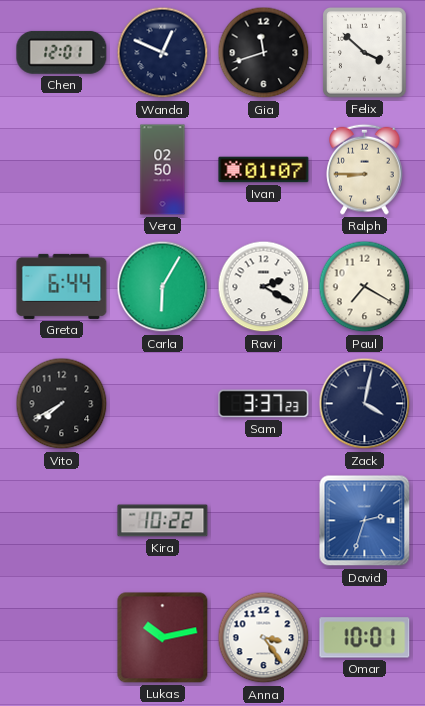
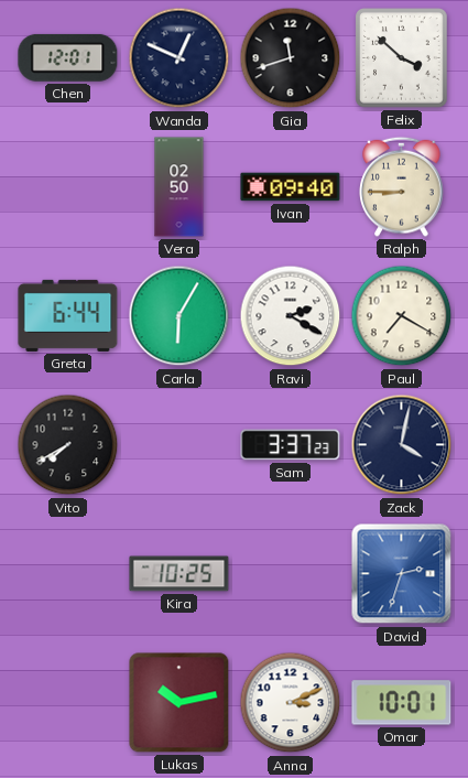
Ivan: 01:07 -> 09:40 (291, 187)
Kira: 10:22 -> 10:25 (179, 574)
Anna: 3:24 -> 3:11 (291, 703)
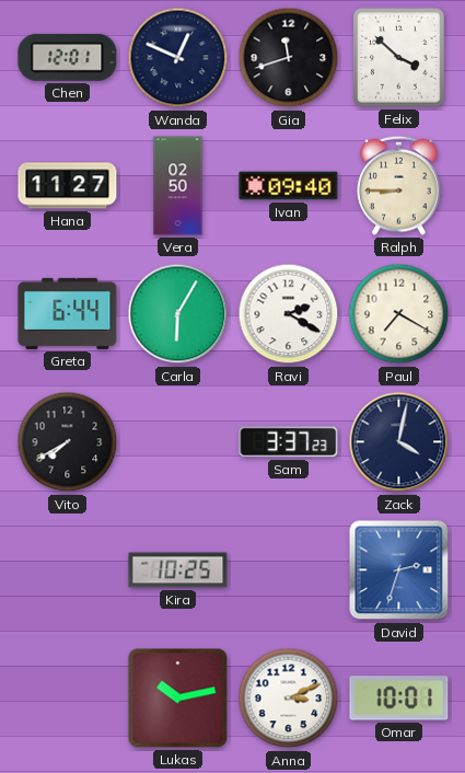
Hana: none -> 11:27 (68, 186)
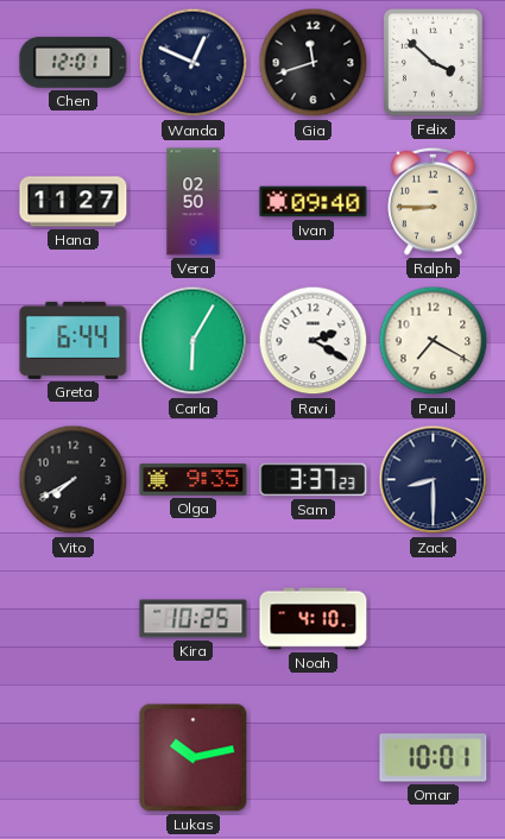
Olga: none -> 9:35 (194, 480)
Zack: 4:02 -> 8:30 (434, 480)
Noah: none -> 4:10 (314, 619)
David: 2:33 -> none (399, 570)
Anna: 3:11 -> none (289, 699)
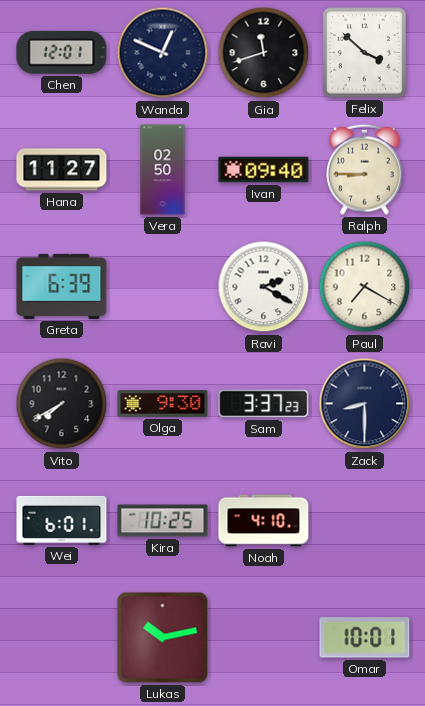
Greta: 6:44 -> 6:39 (62, 286)
Carla: 6:05 -> none (194, 341)
Olga: 9:35 -> 9:30 (163, 404)
Wei: none -> 6:01 (62, 520)
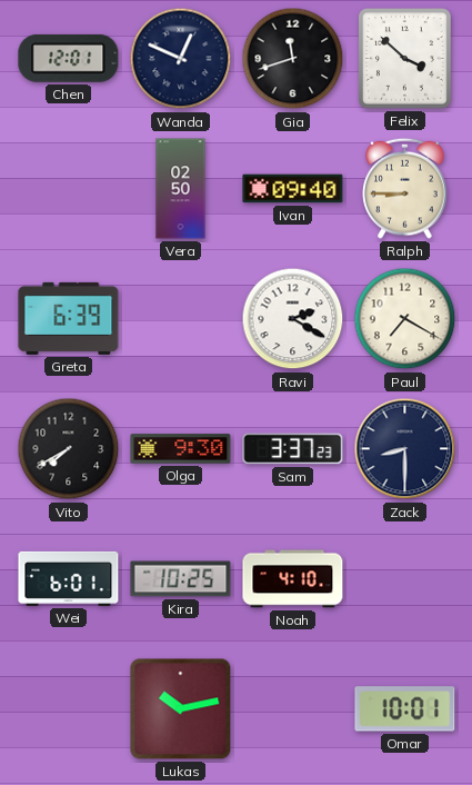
Hana: 11:27 -> none (62, 170)
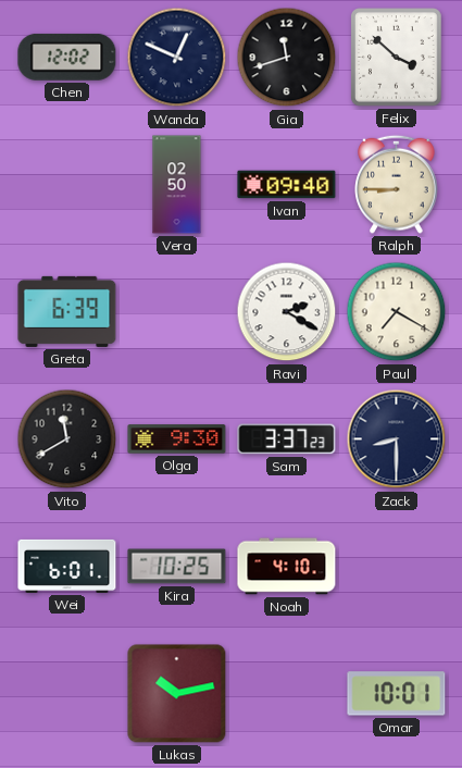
Chen: 12:01 -> 12:02 (67, 57)
Vito: 7:40 -> 11:40 (67, 439)
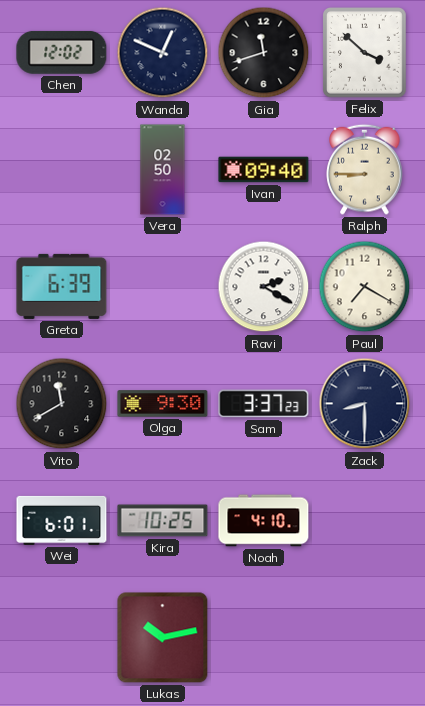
Omar: 10:01 -> none (397, 694)
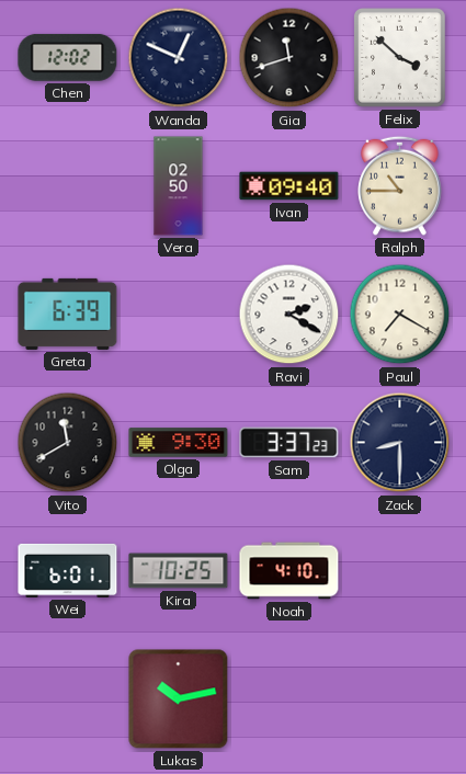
Ralph: 8:45 -> 10:45 (400, 185)
